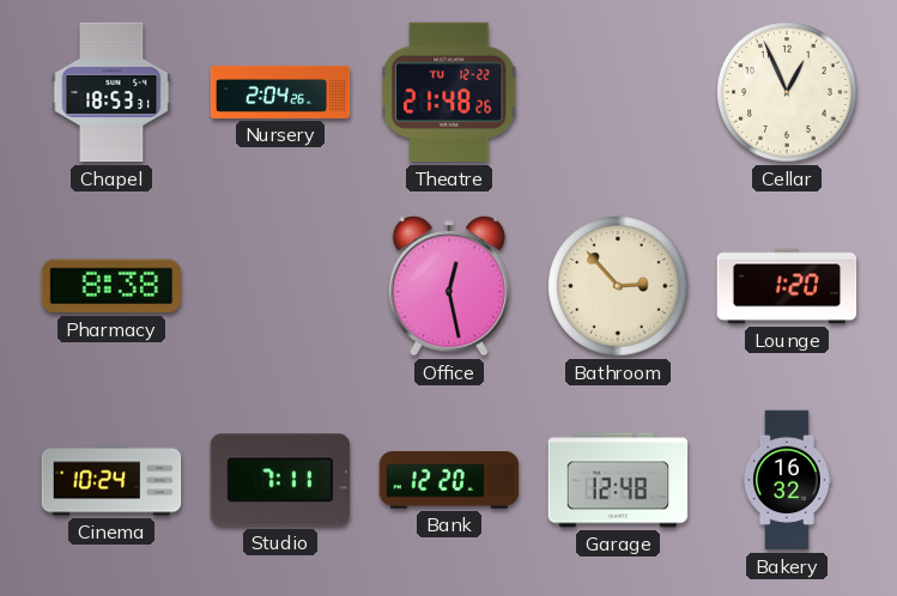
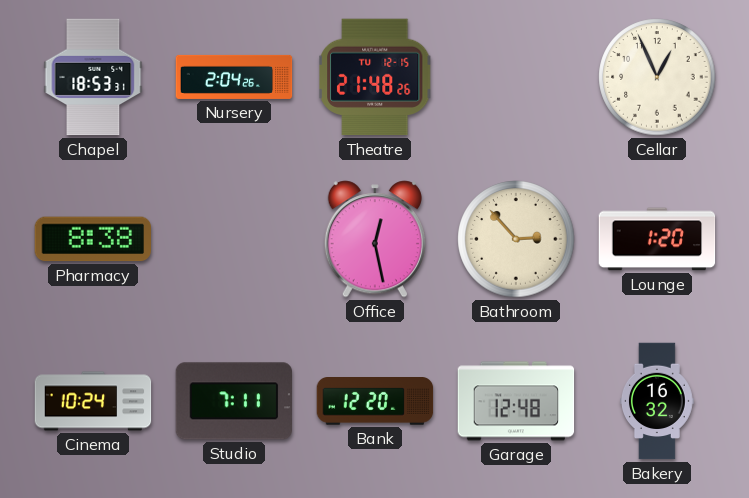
Theatre date: TU 12-22 -> TU 12-15 (375, 77)
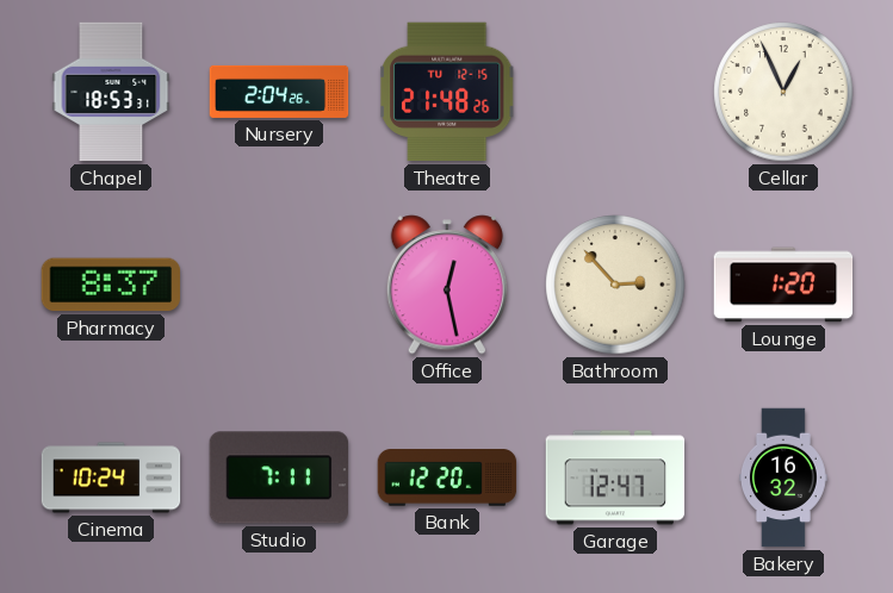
Pharmacy: 8:38 -> 8:37 (110, 285)
Garage: 12:48 -> 12:47 (615, 477)
